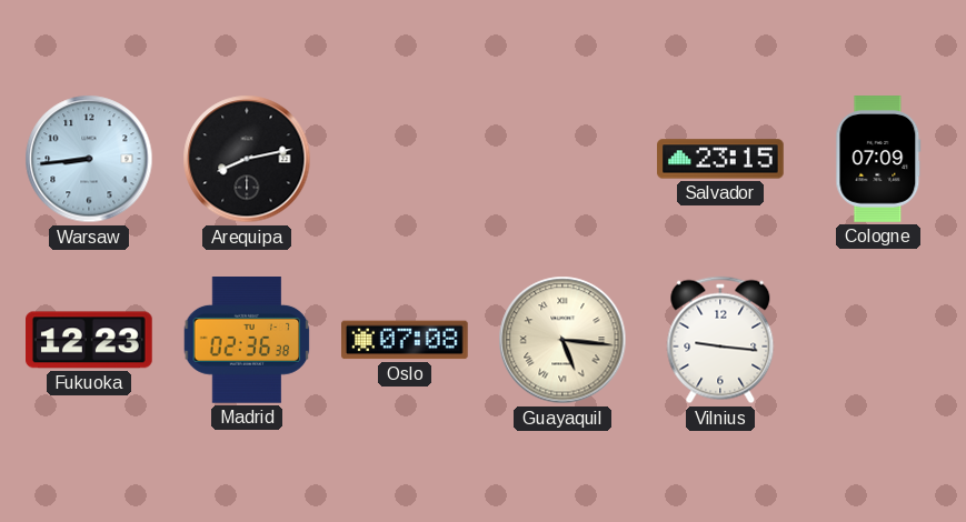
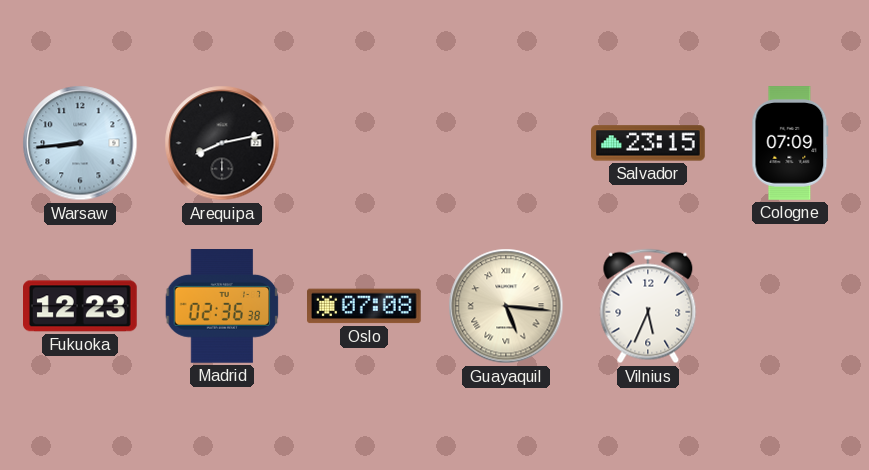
Vilnius: 9:16 -> 5:34 (648, 306)
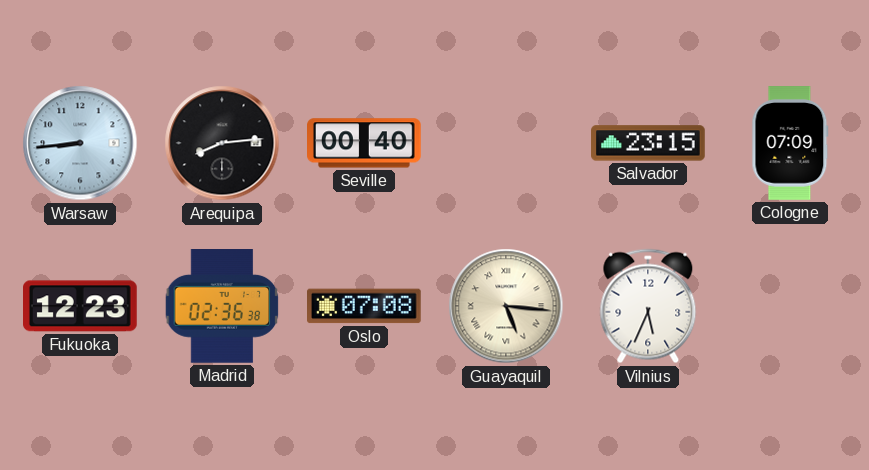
Arequipa: 8:13 -> 8:14 (222, 143)
Seville: none -> 00:40 (365, 143)
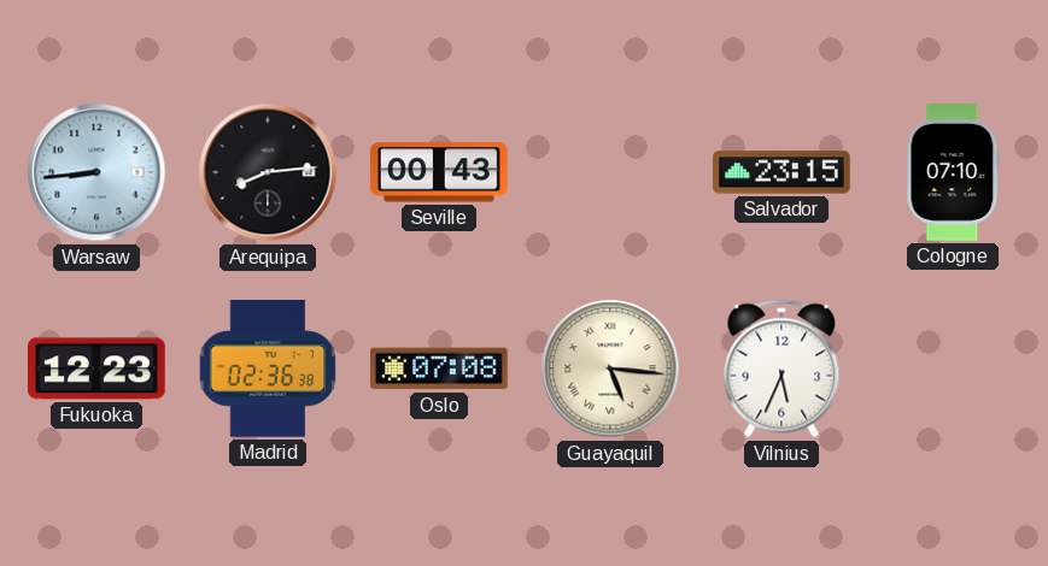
Seville: 00:40 -> 00:43 (440, 172)
Cologne: 07:09 -> 07:10 (953, 172)
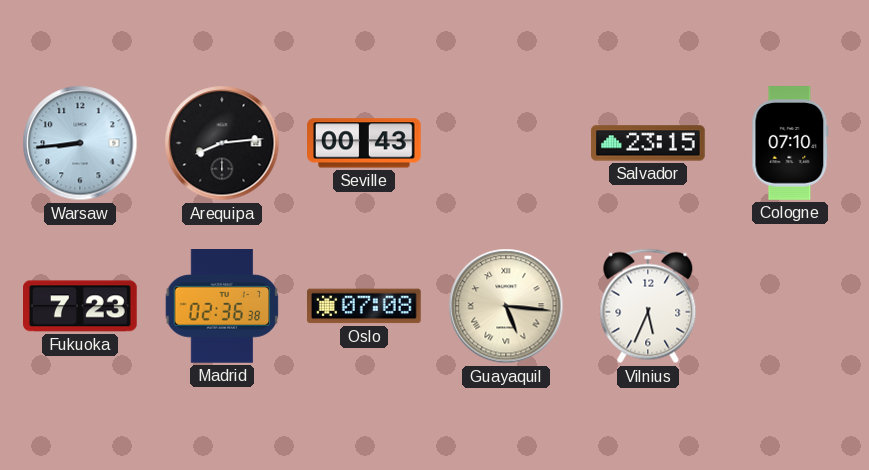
Fukuoka: 12:23 -> 7:23 (81, 306)
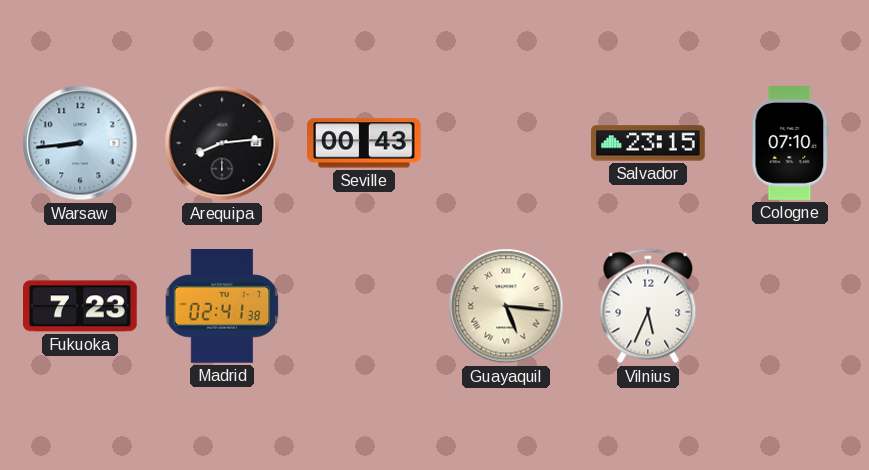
Madrid: 02:36 -> 02:41 (222, 307)
Oslo: 07:08 -> none (365, 306)
